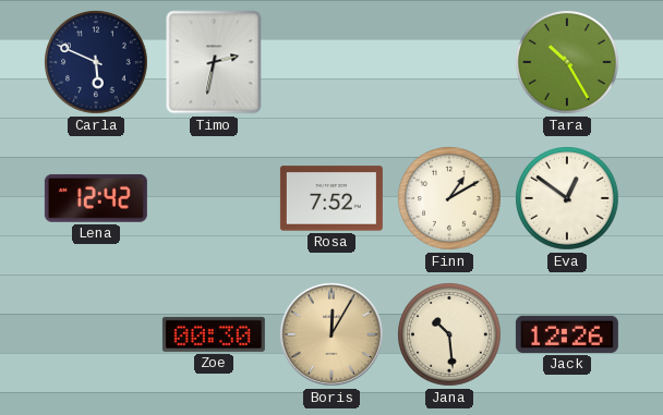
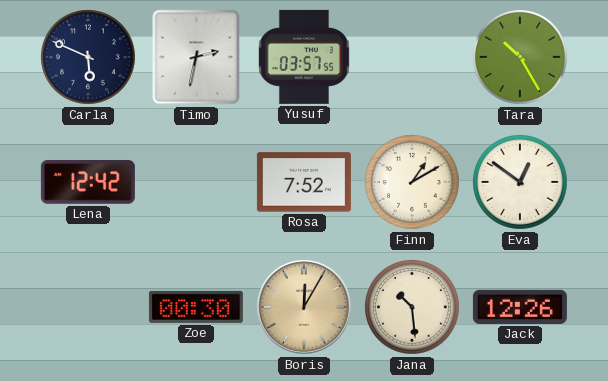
Yusuf: none -> 03:57 (304, 57)
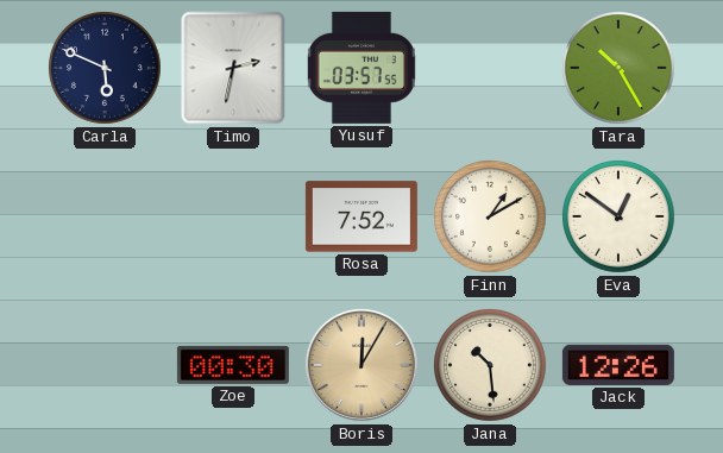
Lena: 12:42 -> none (88, 182)
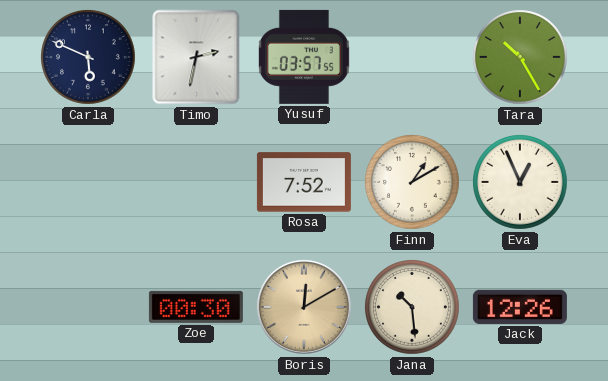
Eva: 12:51 -> 12:56 (521, 183)
Boris: 12:05 -> 12:10 (304, 307)
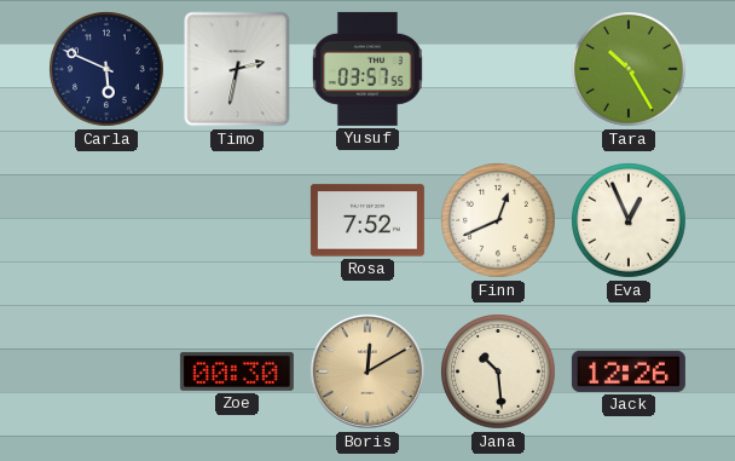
Finn: 1:10 -> 12:41 (499, 221)
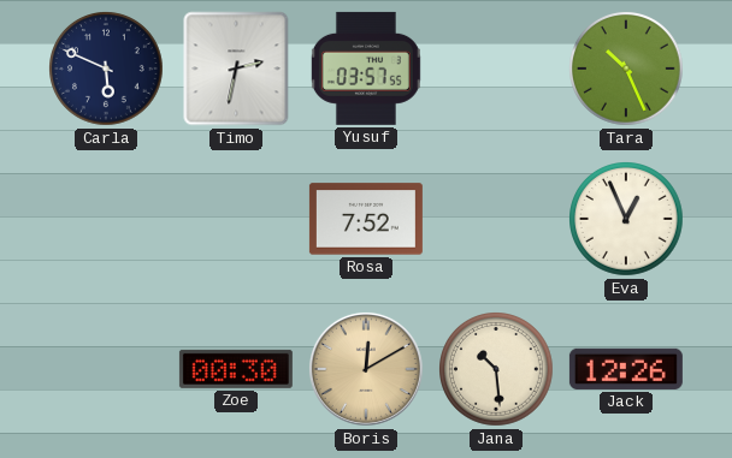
Tara: 10:25 -> 10:26 (627, 70)
Finn: 12:41 -> none (499, 221)
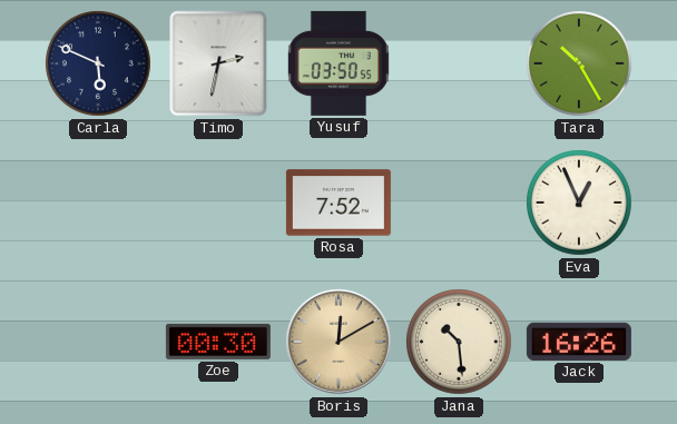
Yusuf: 03:57 -> 03:50 (338, 63)
Tara: 10:26 -> 10:25 (580, 65)
Jack: 12:26 -> 16:26 (579, 342)
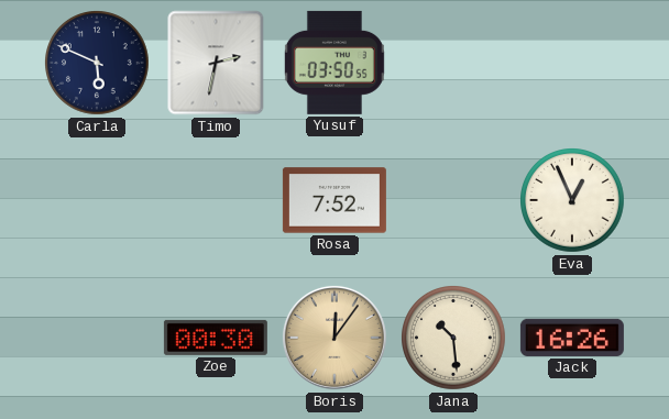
Tara: 10:25 -> none (580, 65)
Boris: 12:10 -> 12:06 (334, 338)
